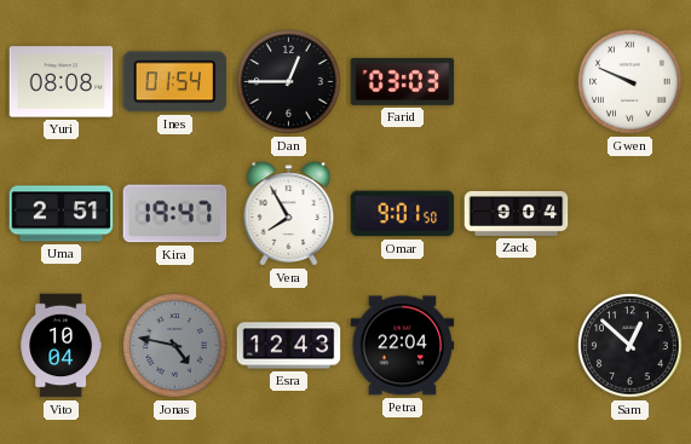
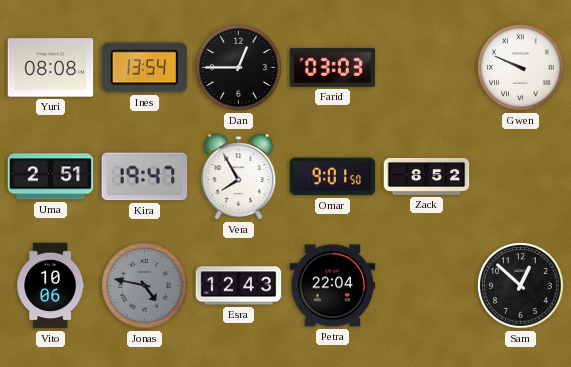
Ines: 01:54 -> 13:54 (145, 68)
Zack: 9:04 -> 8:52 (427, 176)
Vito: 10:04 -> 10:06 (51, 286)
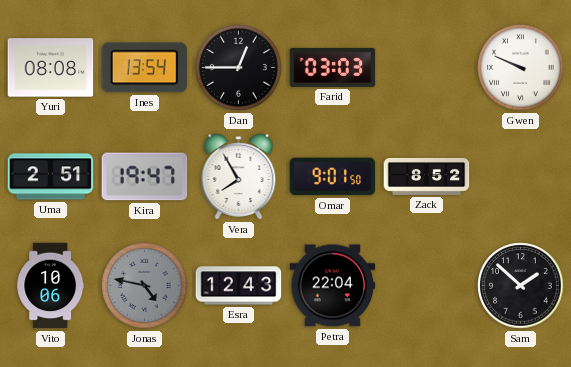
Sam: 12:52 -> 1:52 (521, 286)
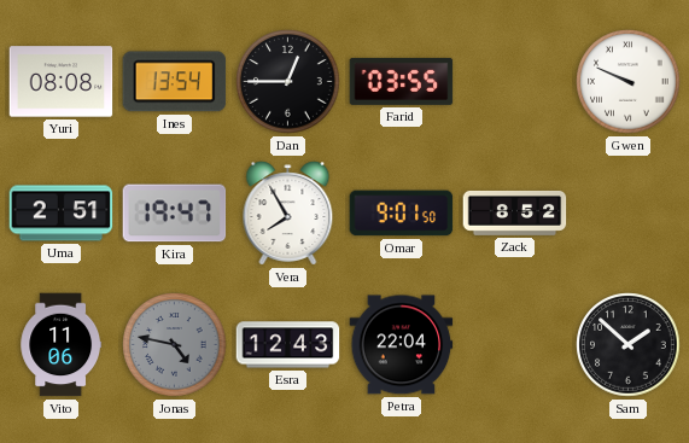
Farid: 03:03 -> 03:55 (402, 81)
Vito: 10:06 -> 11:06 (62, 345)
